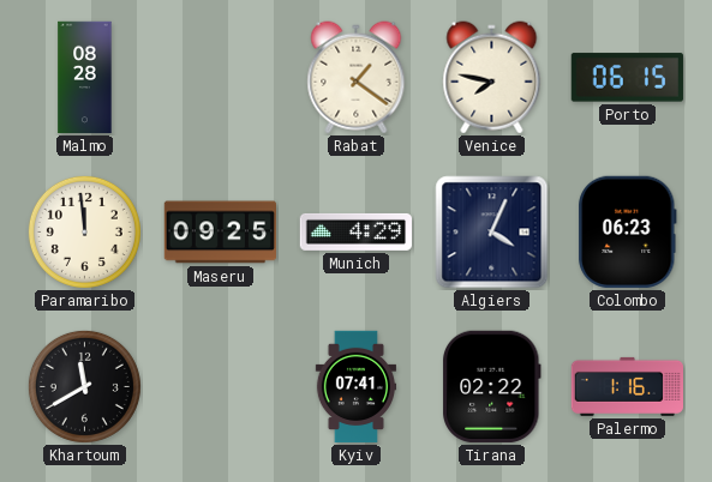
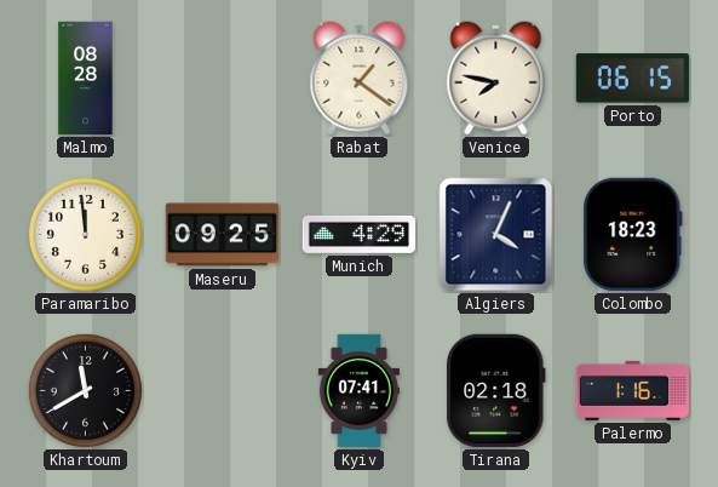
Colombo: 06:23 -> 18:23 (633, 234)
Tirana: 02:22 -> 02:18 (496, 390)
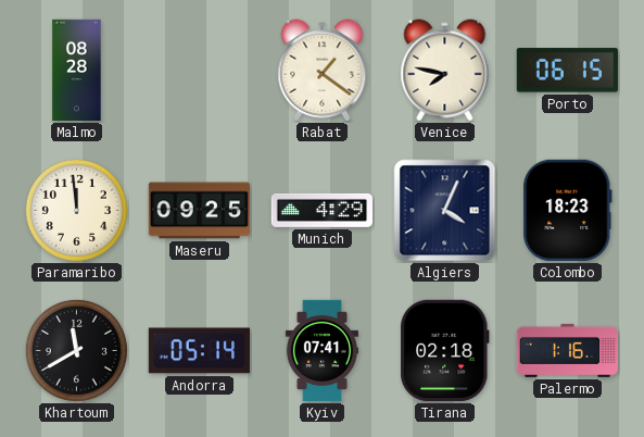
Andorra: none -> 05:14 (199, 351)
